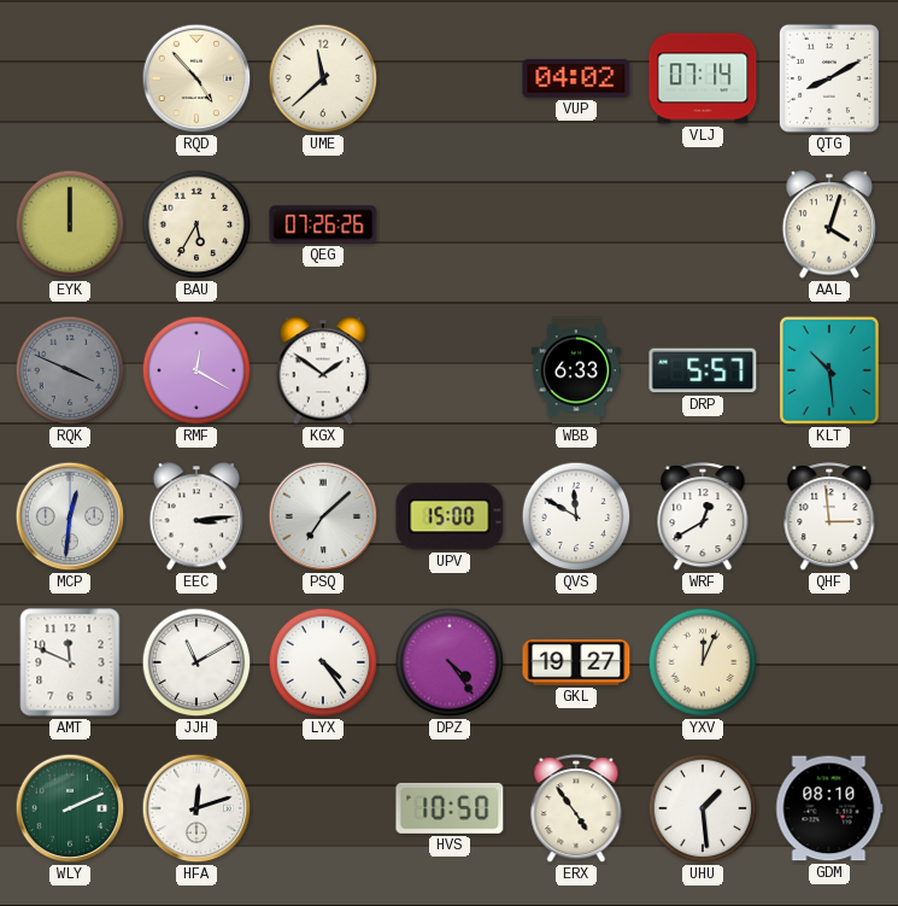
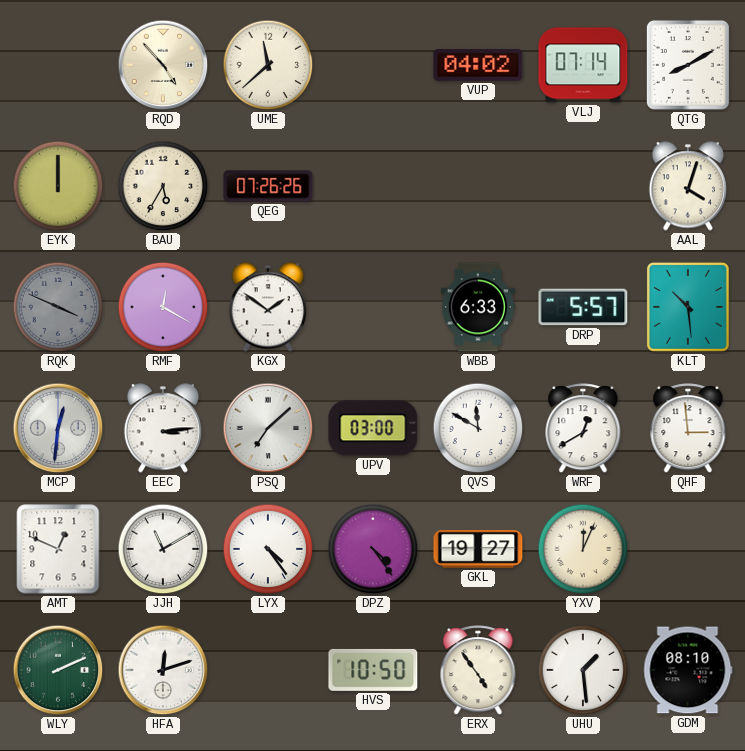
UPV: 15:00 -> 03:00 (373, 428)
AMT: 11:49 -> 12:49 (58, 549)
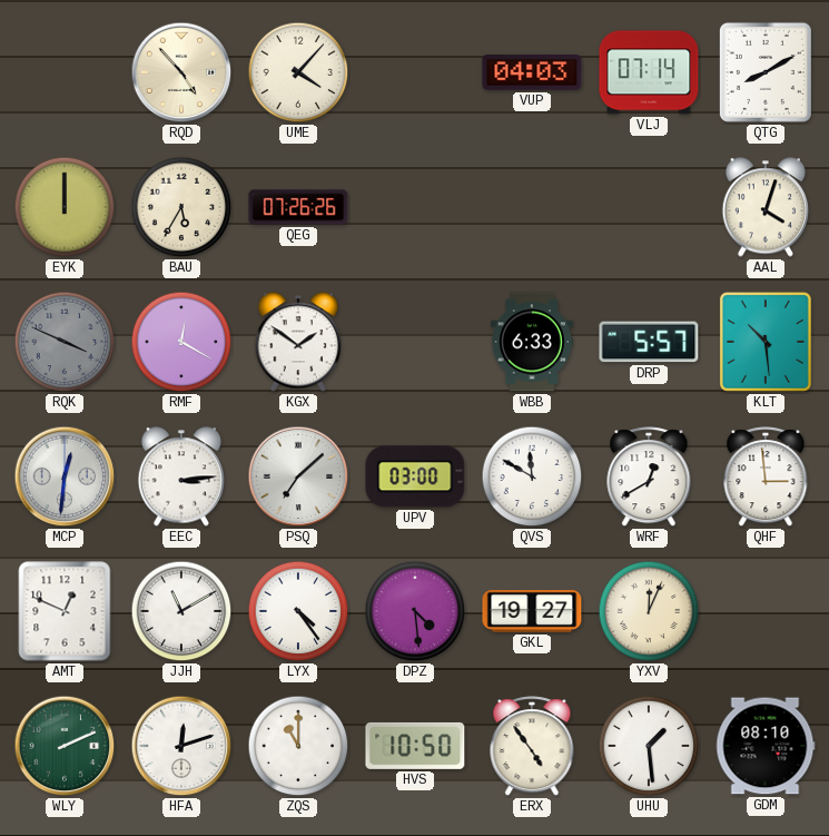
UME: 11:38 -> 4:07 (298, 72)
VUP: 04:02 -> 04:03 (532, 72)
DPZ: 4:24 -> 4:29 (415, 611)
ZQS: none -> 11:00 (298, 746)
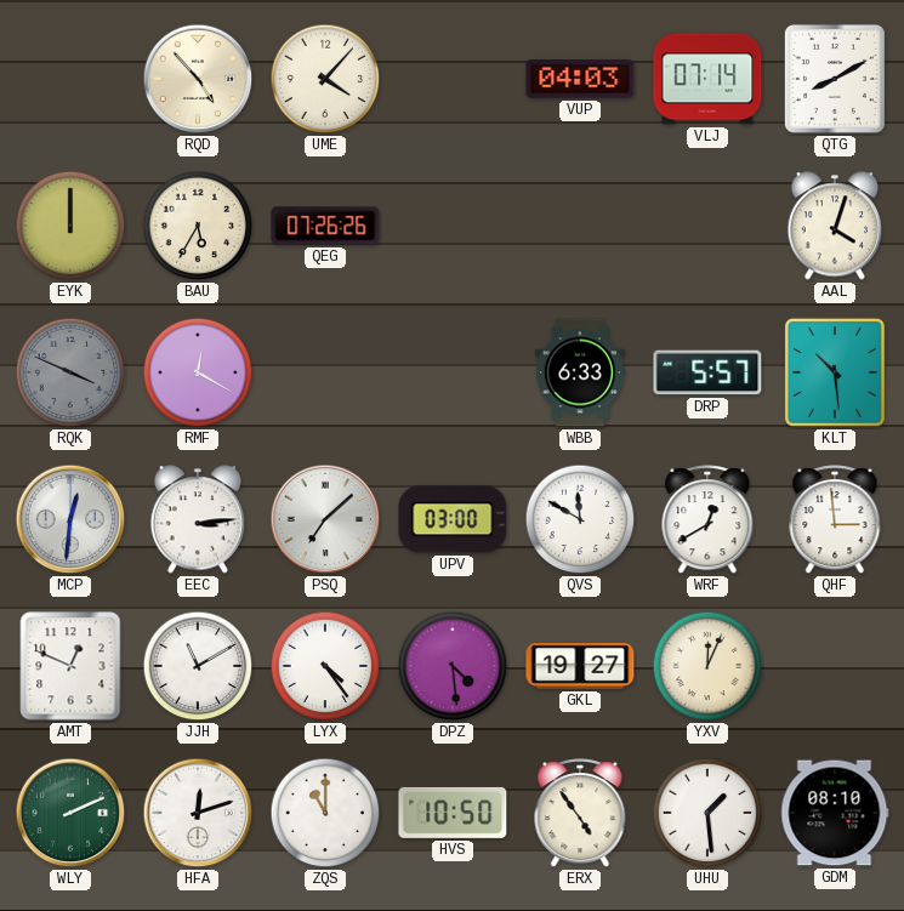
KGX: 1:51 -> none (297, 342)
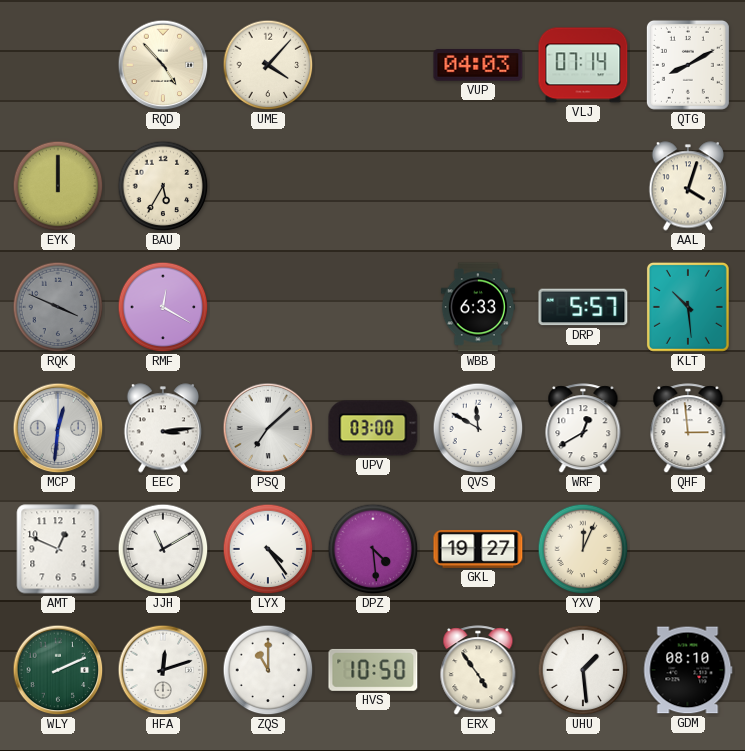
QEG: 07:26 -> none (325, 226)
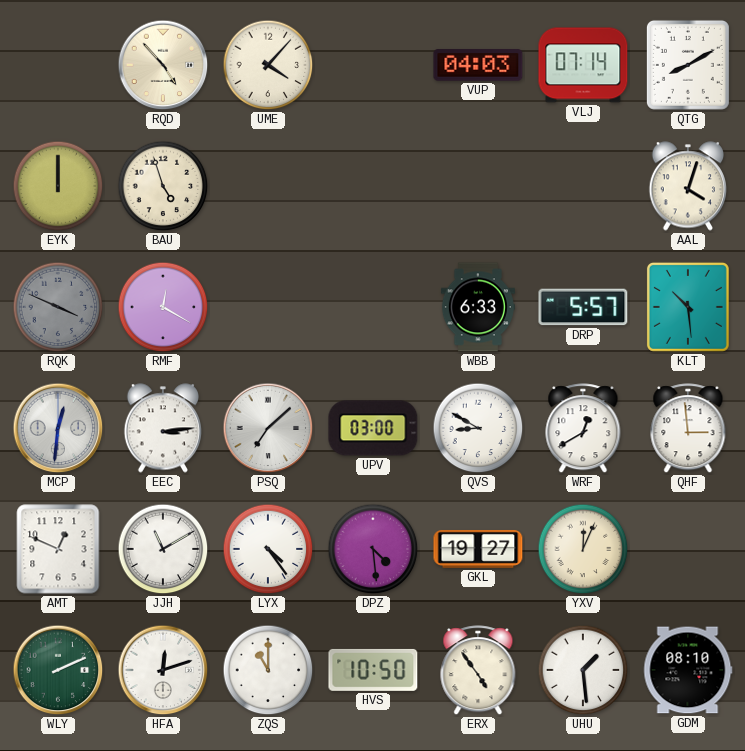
BAU: 5:35 -> 4:57 (163, 186)
QVS: 11:50 -> 8:50 (478, 428)
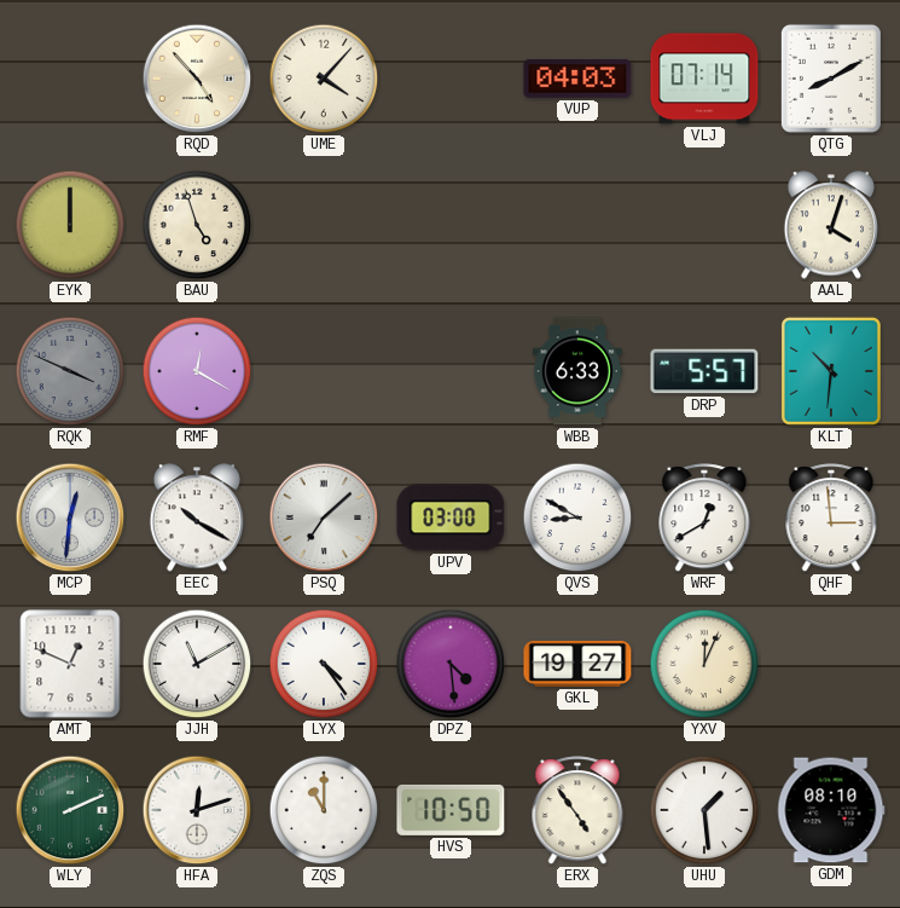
KLT: 10:29 -> 10:31 (831, 371)
EEC: 3:14 -> 10:20 (196, 517)
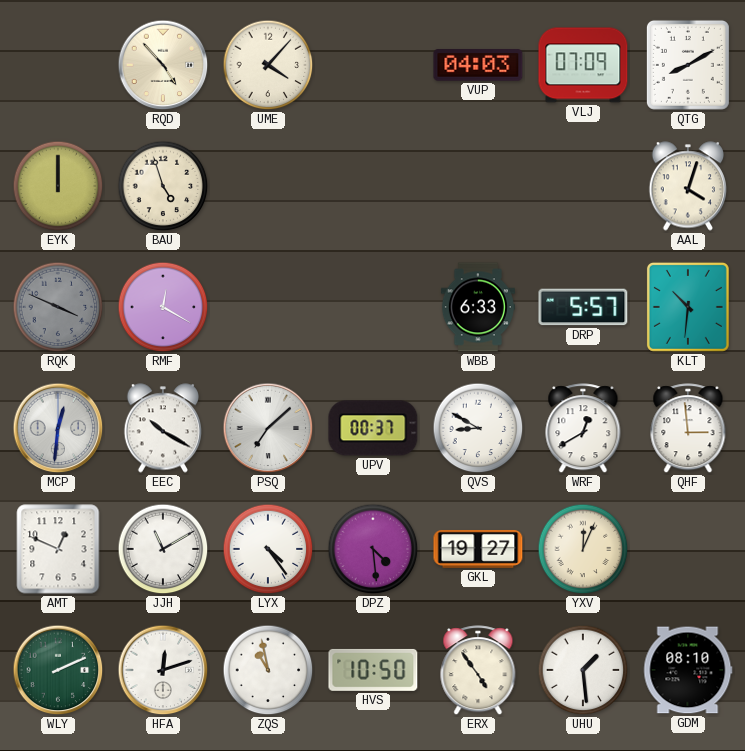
VLJ: 07:14 -> 07:09 (583, 65)
UPV: 03:00 -> 00:37 (373, 428)
ZQS: 11:00 -> 10:58 (268, 670)
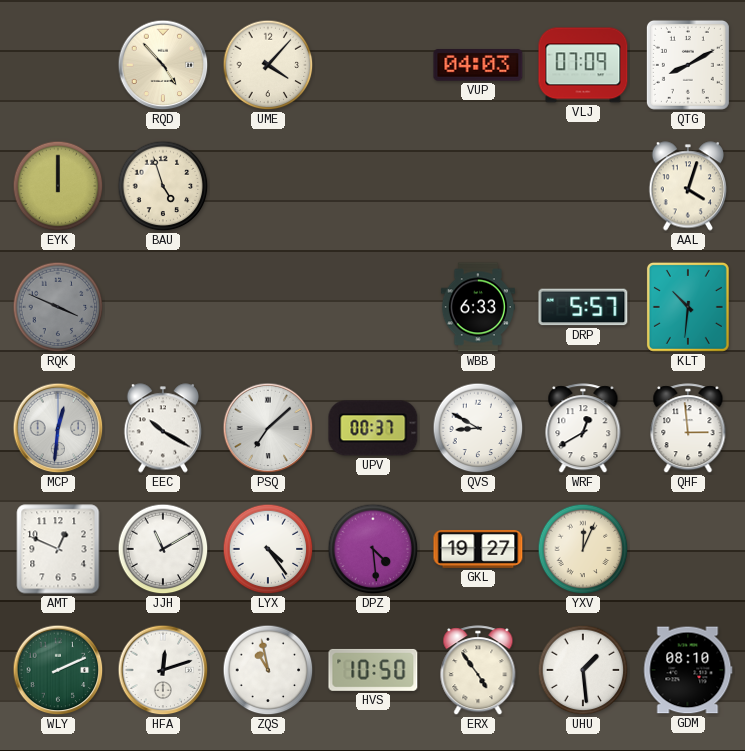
RMF: 12:20 -> none (163, 307)
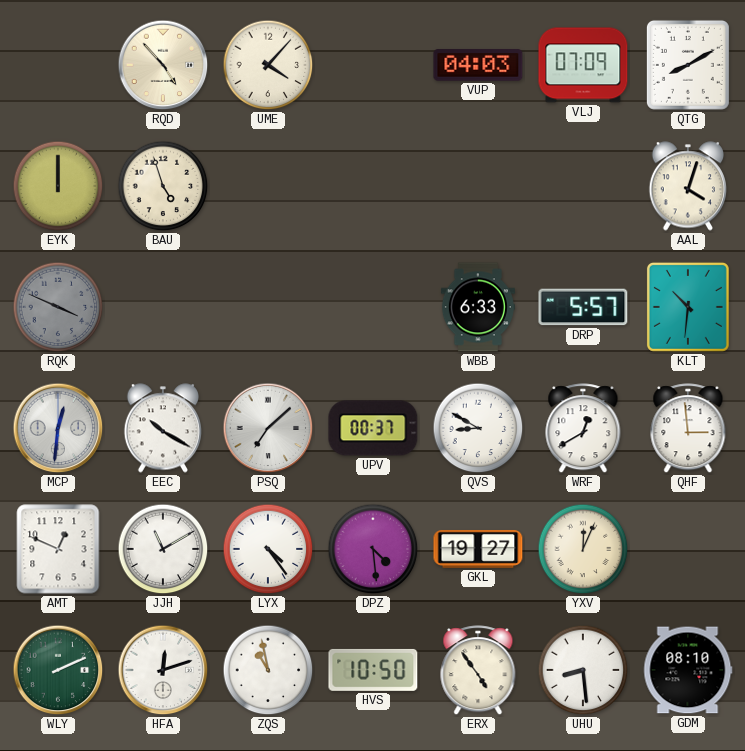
UHU: 1:29 -> 8:29 (583, 670)
